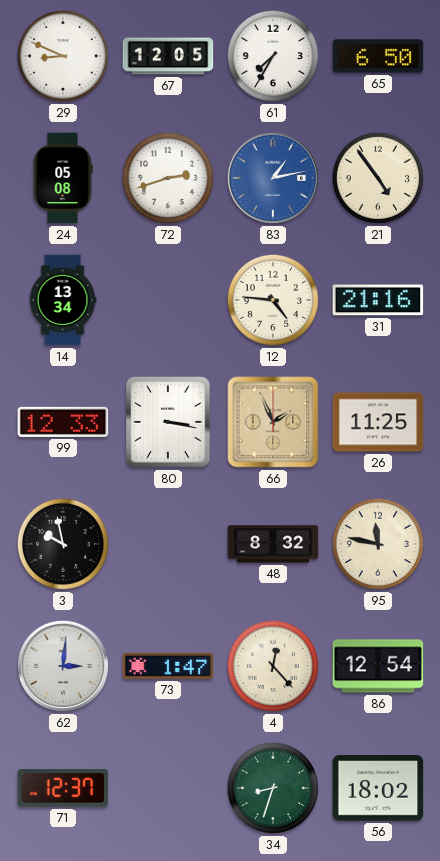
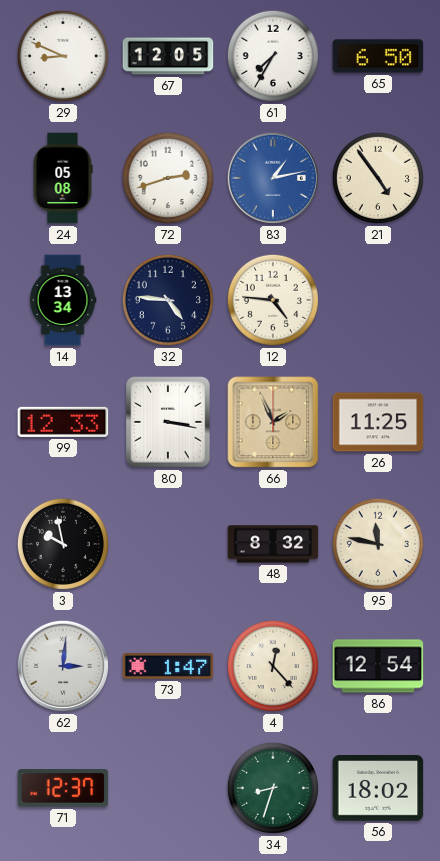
32: none -> 4:46 (168, 300)
31: 21:16 -> none (378, 300)
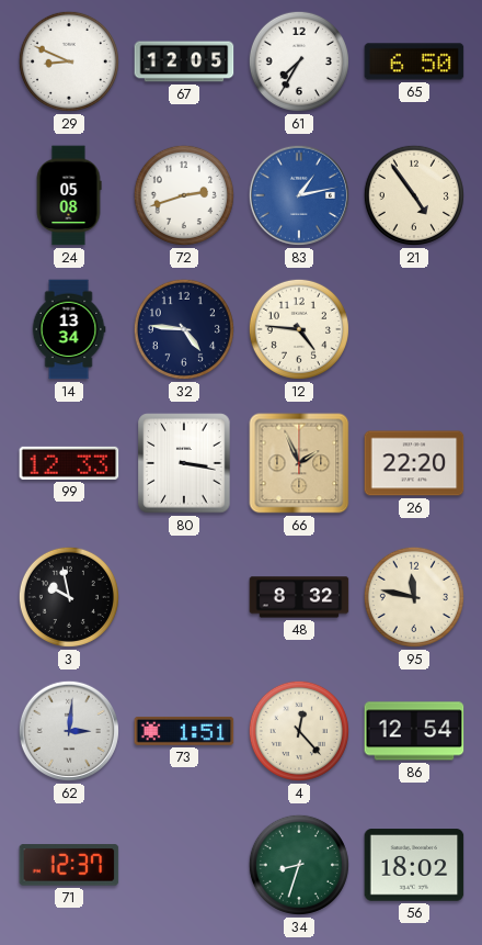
26: 11:25 -> 22:20 (414, 463)
73: 1:47 -> 1:51 (184, 731)
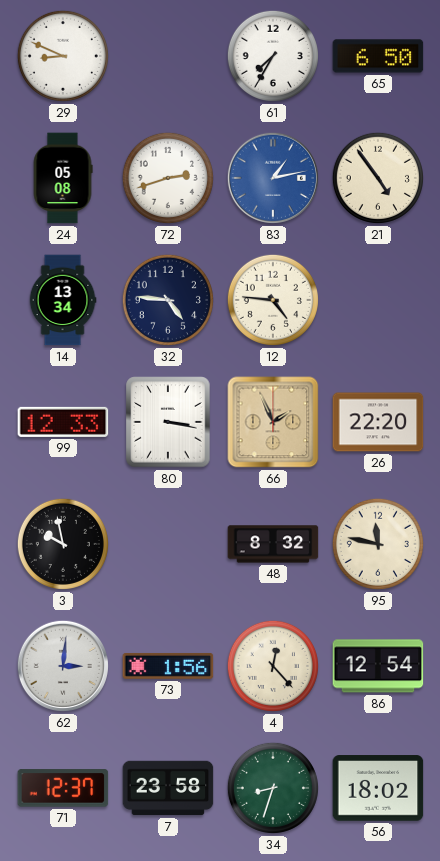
67: 12:05 -> none (184, 61)
73: 1:51 -> 1:56 (168, 666)
7: none -> 23:58 (168, 788)
